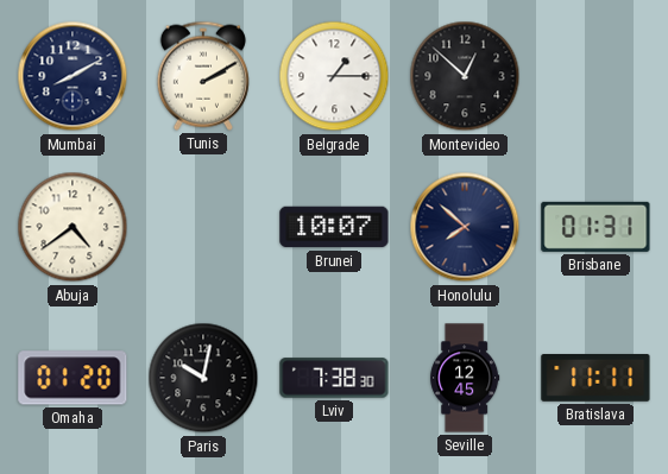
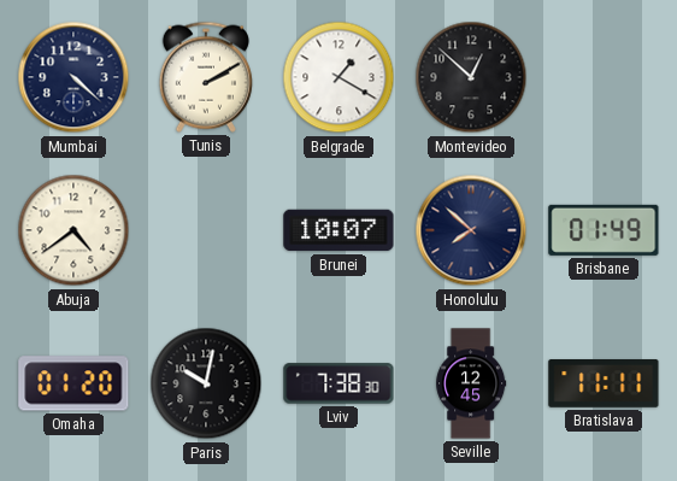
Mumbai: 8:10 -> 4:22 (73, 77)
Belgrade: 1:15 -> 1:20 (338, 77)
Brisbane: 01:31 -> 01:49 (604, 230)
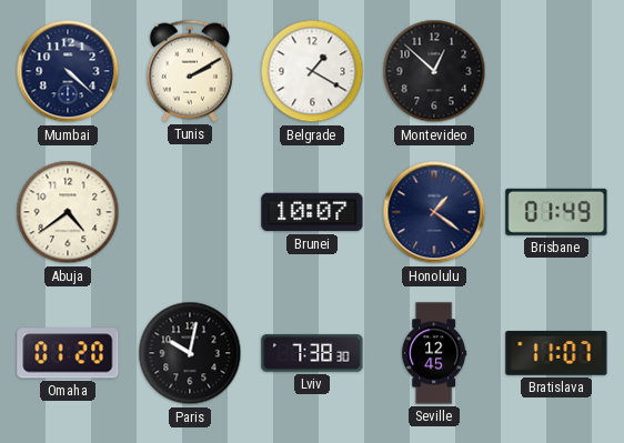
Honolulu: 7:52 -> 1:21 (434, 212)
Bratislava: 11:11 -> 11:07 (556, 354)
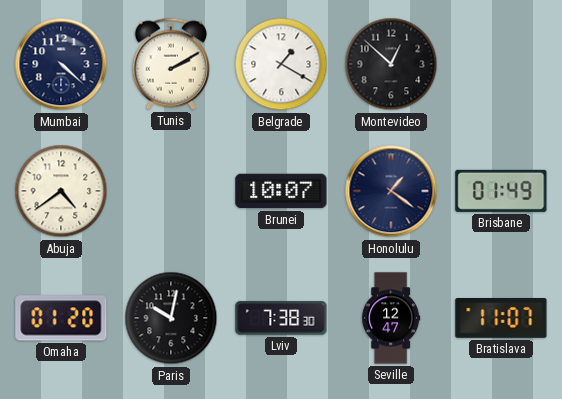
Seville: 12:45 -> 12:47 (391, 318)
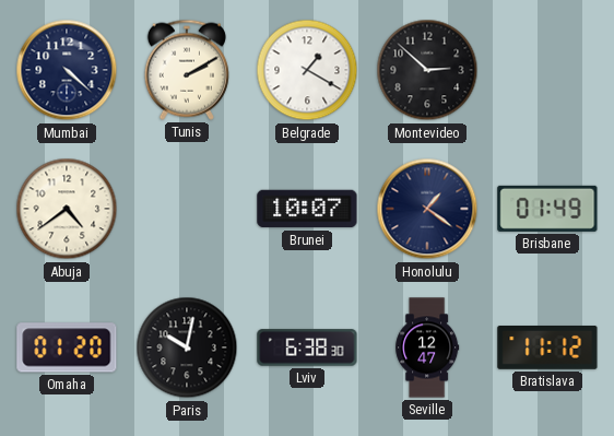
Montevideo: 12:52 -> 2:52 (427, 70)
Lviv: 7:38 -> 6:38 (307, 347)
Bratislava: 11:07 -> 11:12 (547, 349)
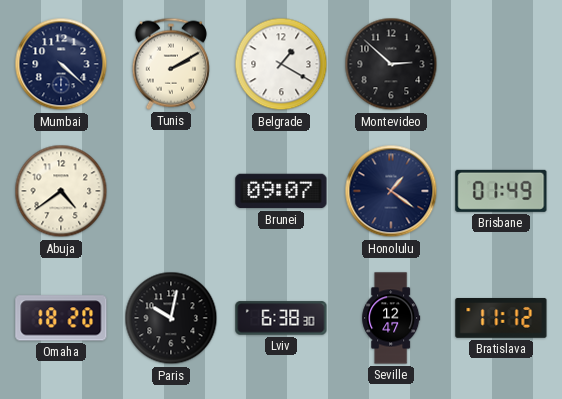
Brunei: 10:07 -> 09:07 (281, 191)
Omaha: 01:20 -> 18:20 (61, 318)
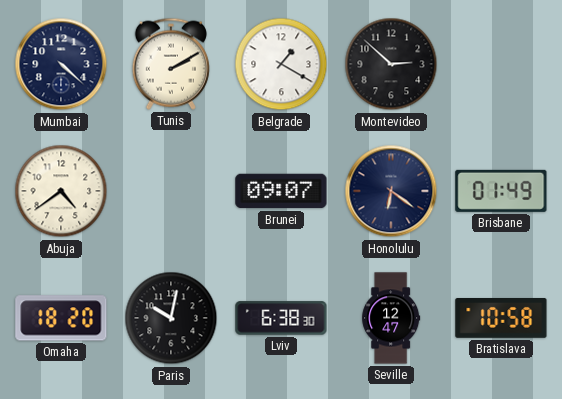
Honolulu: 1:21 -> 6:21 (391, 191)
Bratislava: 11:12 -> 10:58 (501, 319)
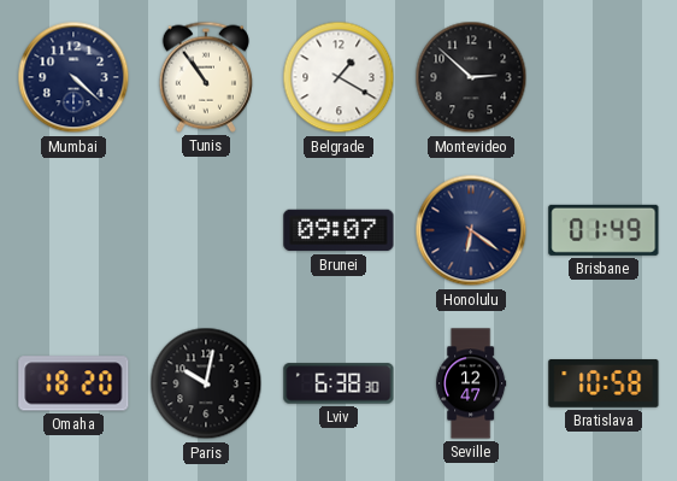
Tunis: 2:10 -> 10:54 (206, 77)
Abuja: 4:39 -> none (61, 191)
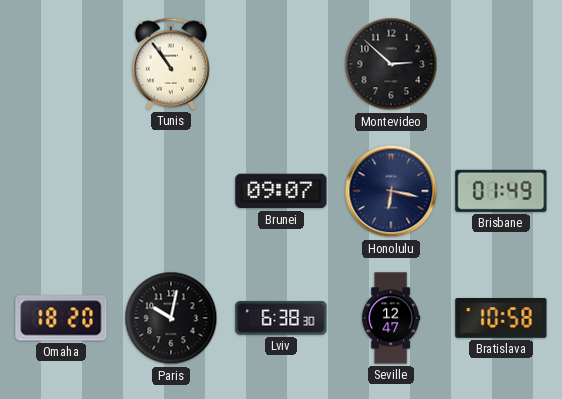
Mumbai: 4:22 -> none (73, 77)
Belgrade: 1:20 -> none (338, 77)
Honolulu: 6:21 -> 6:17 (391, 191)
